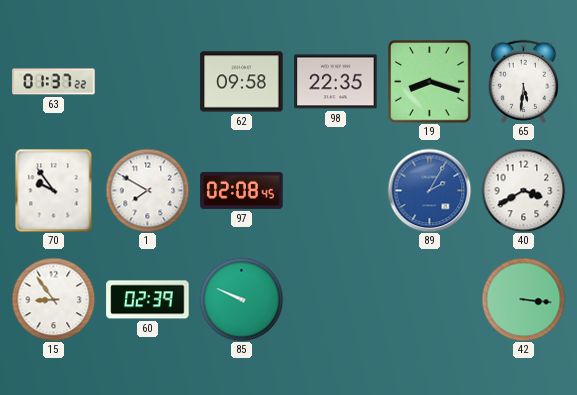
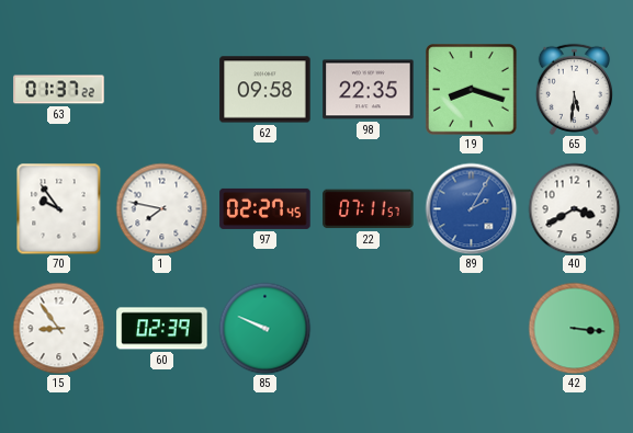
1: 7:50 -> 7:47 (161, 208)
97: 02:08 -> 02:27 (265, 208)
22: none -> 07:11 (369, 209)
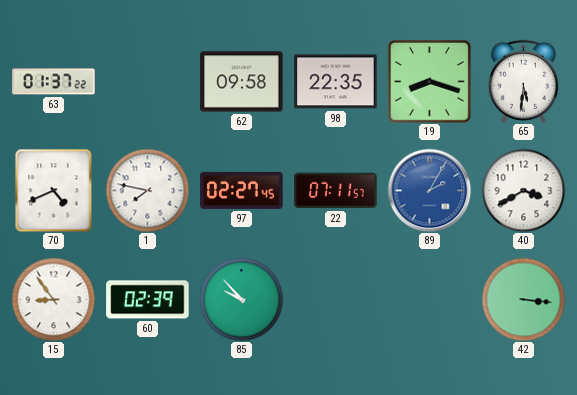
70: 9:54 -> 4:41 (54, 190)
85: 9:49 -> 9:53 (241, 299)
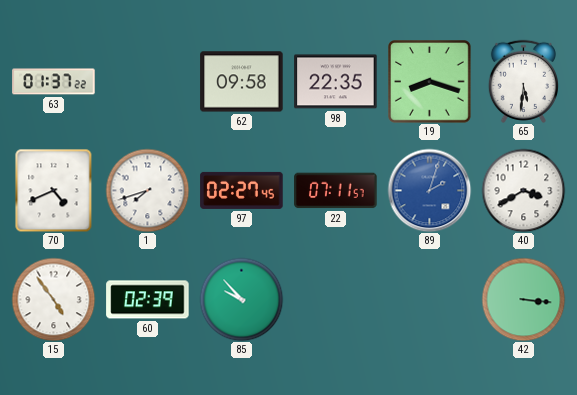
1: 7:47 -> 7:42 (147, 190)
89: 2:05 -> 2:03 (429, 190)
15: 8:54 -> 4:54 (53, 299)
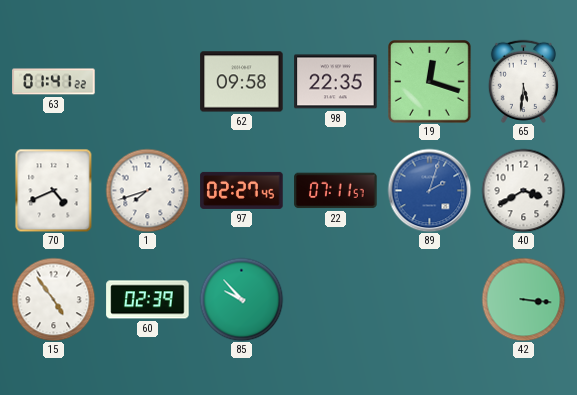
63: 01:37 -> 01:41 (54, 82)
19: 8:18 -> 12:18 (430, 82)
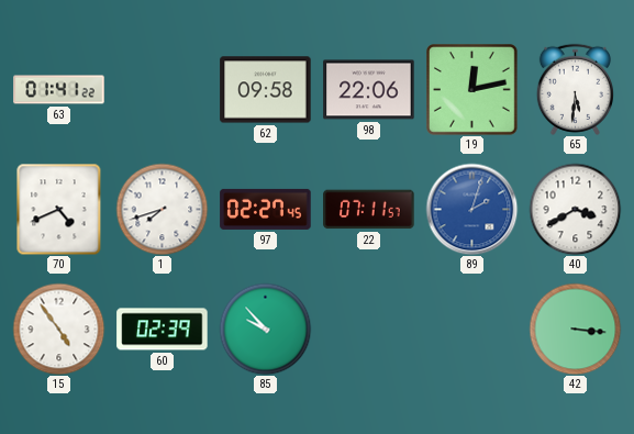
98: 22:35 -> 22:06 (369, 90)
19: 12:18 -> 12:13 (472, 90)
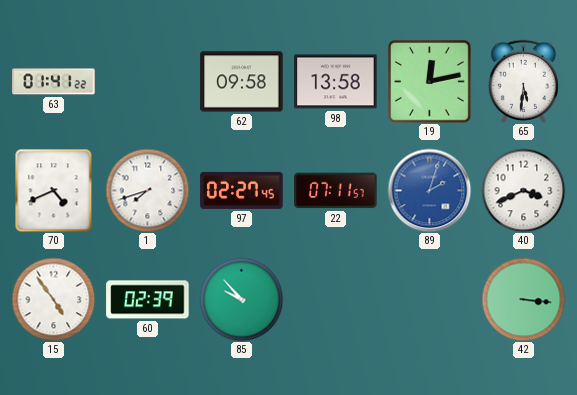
98: 22:06 -> 13:58 (336, 82)
40: 3:40 -> 3:41 (523, 190)
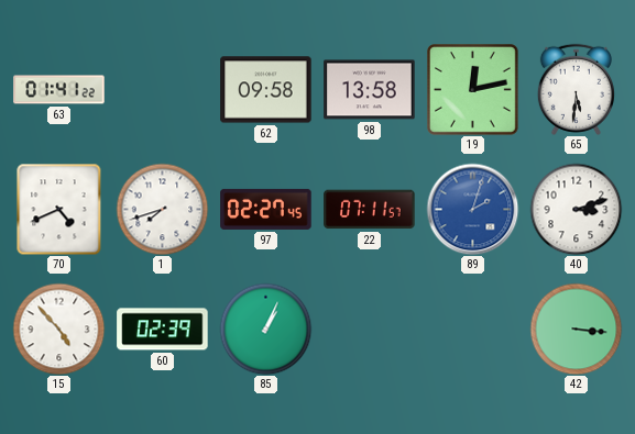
40: 3:41 -> 3:12 (576, 209)
15: 4:54 -> 4:53 (58, 329)
85: 9:53 -> 1:04 (265, 329)
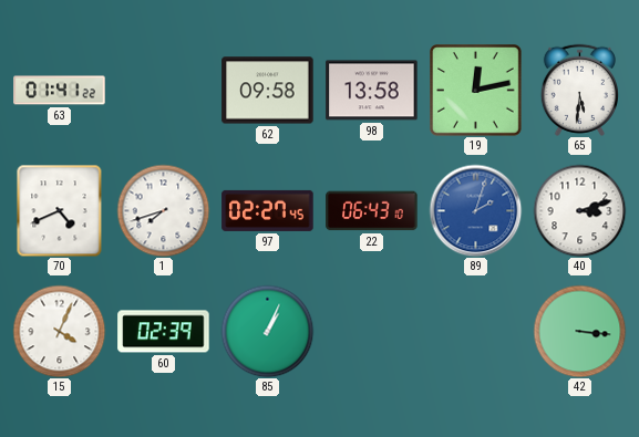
22: 07:11 -> 06:43 (372, 211)
15: 4:53 -> 4:04 (59, 331)
